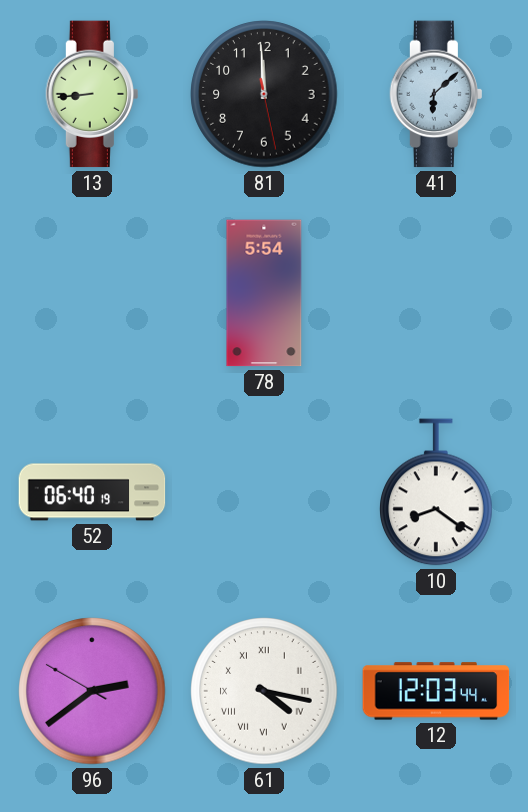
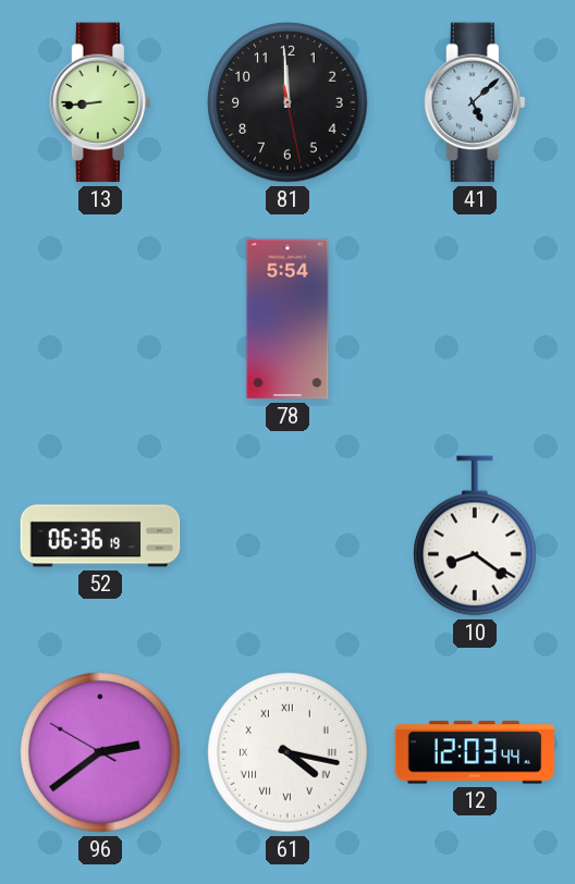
41: 6:08 -> 5:08 (474, 102)
52: 06:40 -> 06:36 (100, 536)
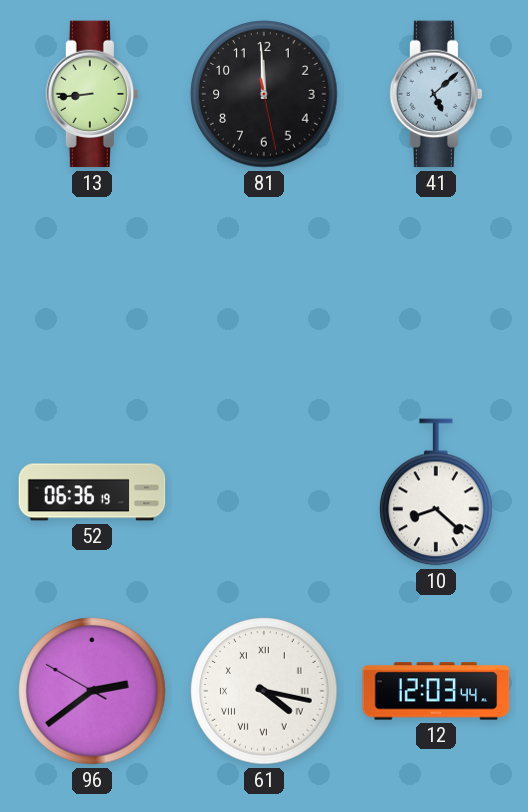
78: 5:54 -> none (287, 319)
10: 8:21 -> 8:22 (436, 492)
